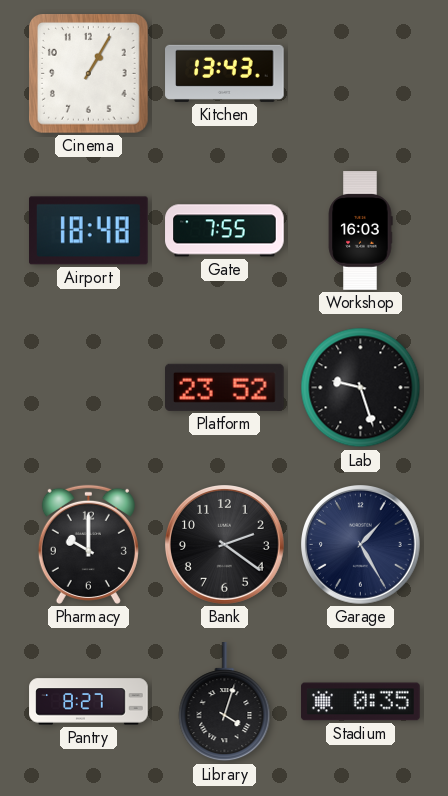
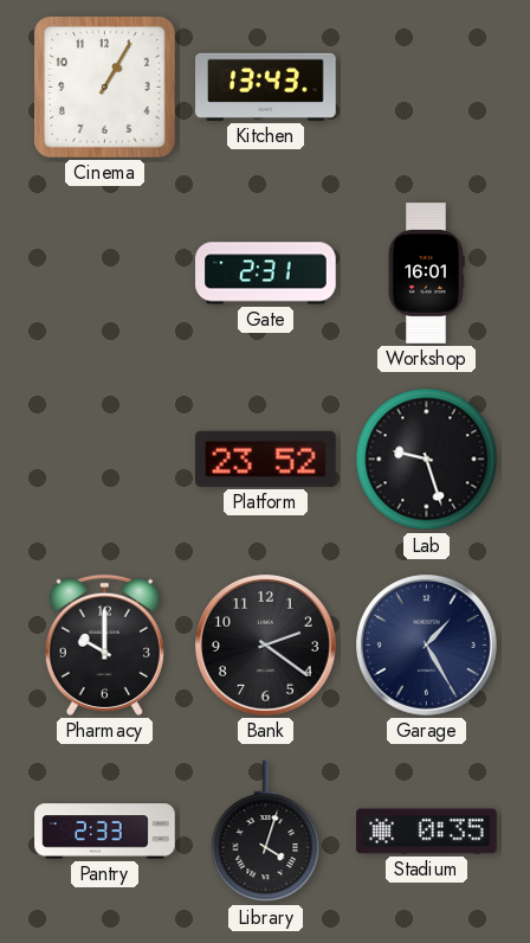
Airport: 18:48 -> none (89, 231)
Gate: 7:55 -> 2:31 (266, 274)
Workshop: 16:03 -> 16:01 (426, 274)
Pantry: 8:27 -> 2:33 (105, 832)
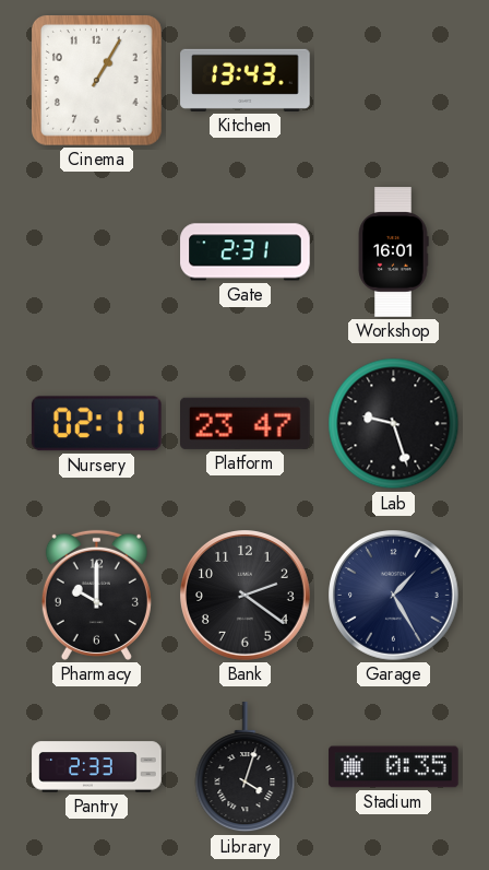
Nursery: none -> 02:11 (96, 424)
Platform: 23:52 -> 23:47 (246, 423)
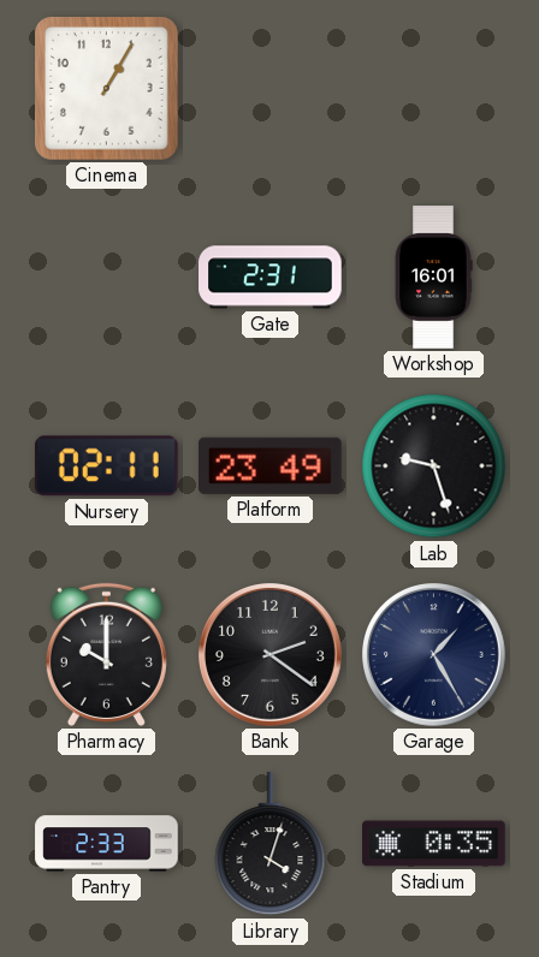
Kitchen: 13:43 -> none (246, 80)
Platform: 23:47 -> 23:49 (271, 465)
